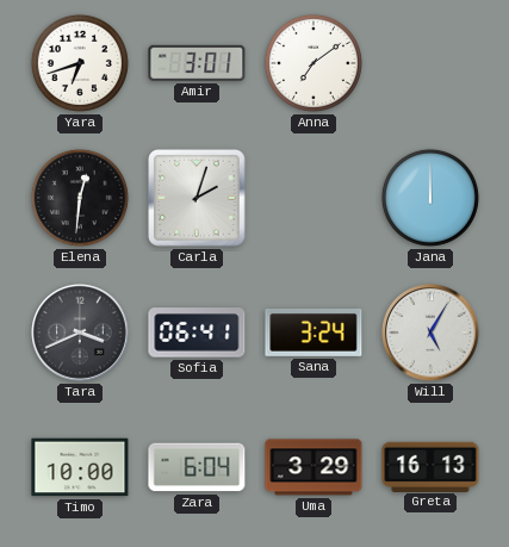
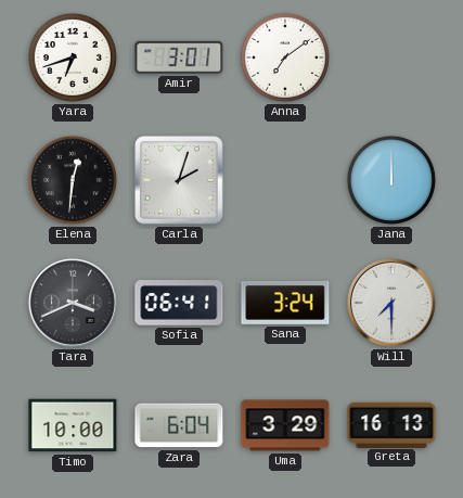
Will: 5:05 -> 7:30 (393, 304)
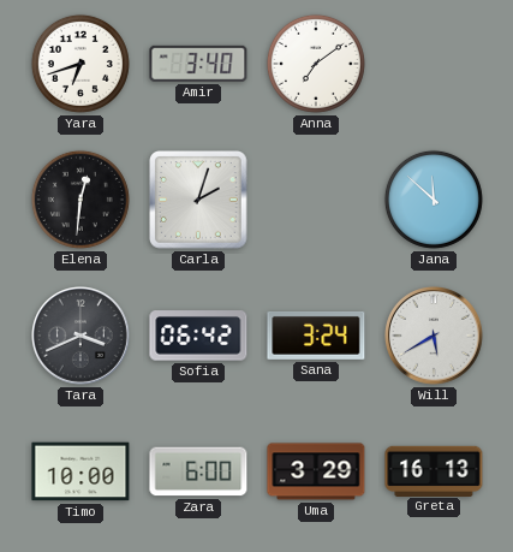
Amir: 3:01 -> 3:40 (198, 64)
Jana: 12:00 -> 11:52 (434, 200)
Sofia: 06:41 -> 06:42 (198, 336)
Will: 7:30 -> 5:40 (435, 337)
Zara: 6:04 -> 6:00 (198, 471)
